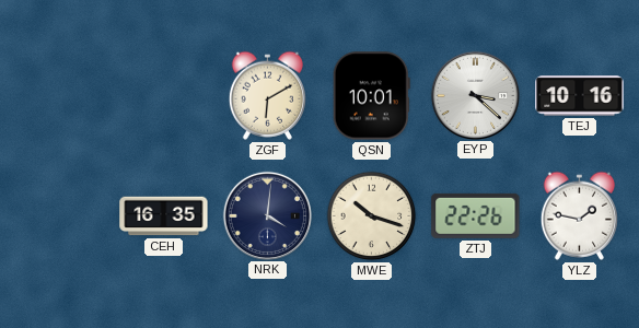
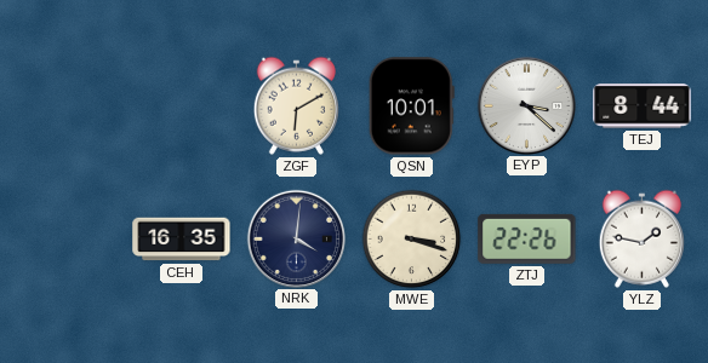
TEJ: 10:16 -> 8:44 (643, 106)
MWE: 10:18 -> 3:18 (412, 240)
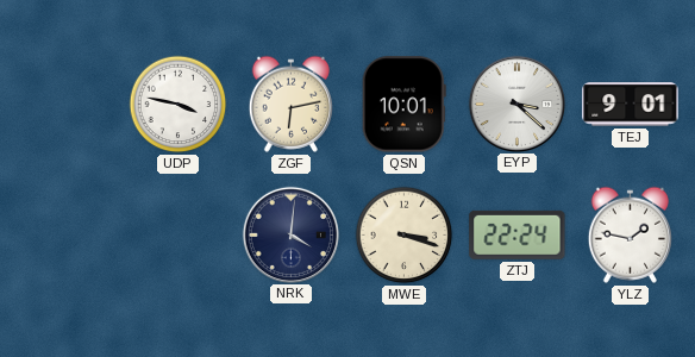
UDP: none -> 3:47 (179, 105)
ZGF: 6:10 -> 6:13 (290, 104)
TEJ: 8:44 -> 9:01 (631, 105)
CEH: 16:35 -> none (182, 240)
ZTJ: 22:26 -> 22:24 (518, 234)
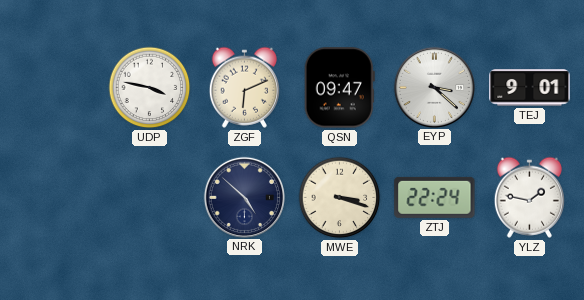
ZGF: 6:13 -> 6:11 (244, 87)
QSN: 10:01 -> 09:47 (339, 88)
NRK: 4:01 -> 4:52 (244, 197)
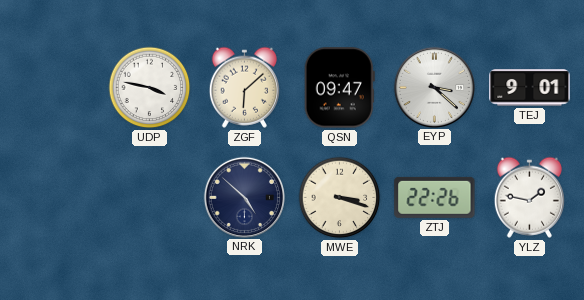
ZGF: 6:11 -> 6:08 (244, 87)
ZTJ: 22:24 -> 22:26 (435, 197)
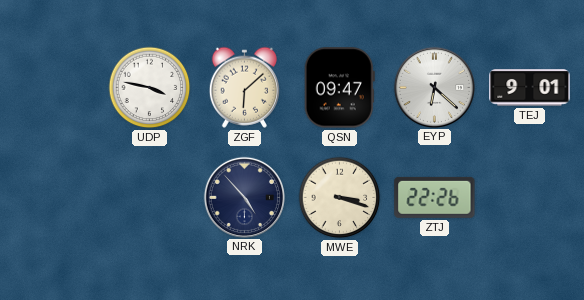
EYP: 3:22 -> 6:22 (434, 87)
NRK: 4:52 -> 4:53 (244, 197)
YLZ: 1:47 -> none (529, 197)
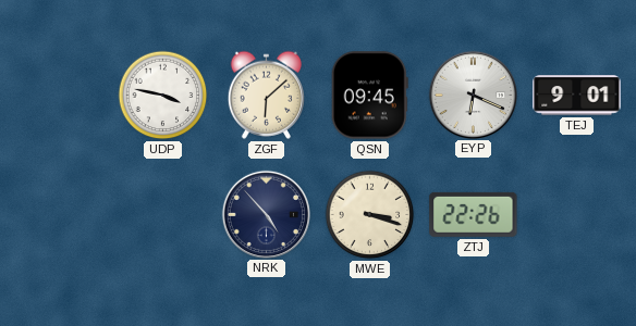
QSN: 09:47 -> 09:45 (369, 96)
EYP: 6:22 -> 6:19 (473, 95)
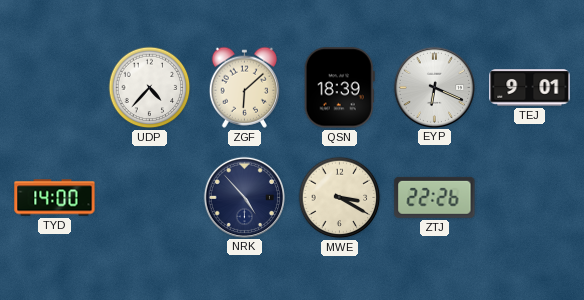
UDP: 3:47 -> 4:37 (150, 88)
QSN: 09:45 -> 18:39 (339, 88)
TYD: none -> 14:00 (55, 198)
MWE: 3:18 -> 3:20 (340, 198)
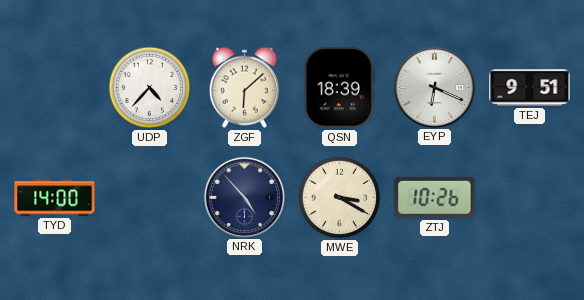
TEJ: 9:01 -> 9:51 (530, 88)
ZTJ: 22:26 -> 10:26 (435, 197)
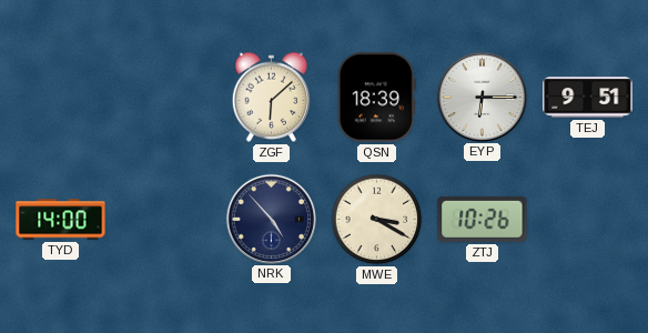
UDP: 4:37 -> none (150, 88)
EYP: 6:19 -> 6:15 (482, 97)
